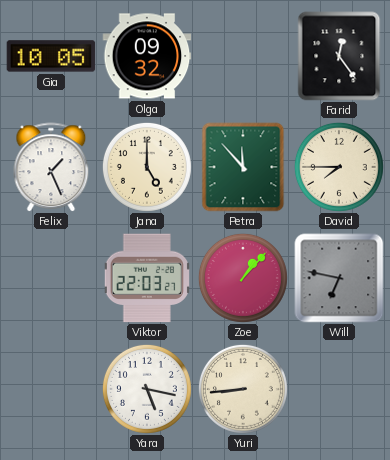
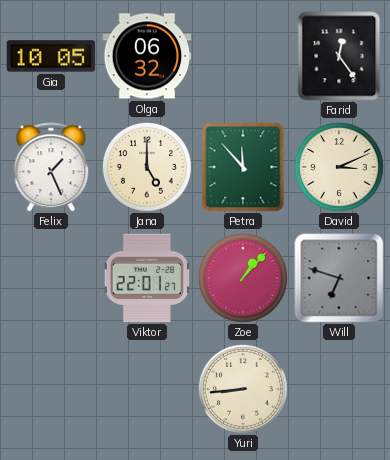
Olga: 09:32 -> 06:32 (147, 56)
David: 7:45 -> 3:11 (339, 167)
Viktor: 22:03 -> 22:01 (147, 278)
Will: 6:47 -> 6:48 (339, 278)
Yara: 5:17 -> none (147, 389)
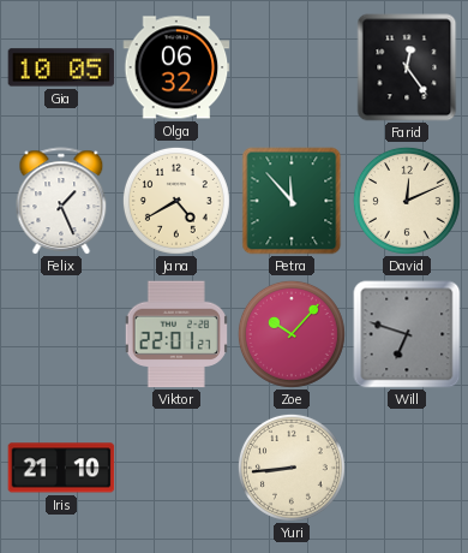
Jana: 5:00 -> 4:40 (176, 201)
David: 3:11 -> 12:11 (407, 201)
Zoe: 1:07 -> 10:07 (292, 334)
Iris: none -> 21:10 (61, 468)
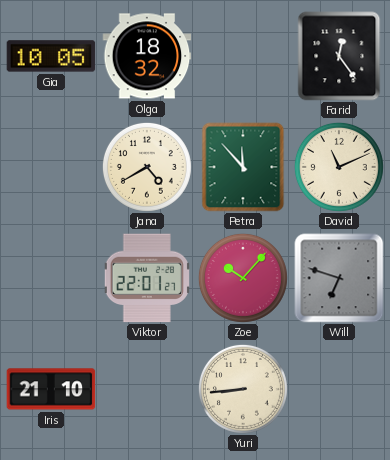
Olga: 06:32 -> 18:32 (147, 56)
Felix: 1:26 -> none (61, 201)
David: 12:11 -> 11:11 (339, 167)
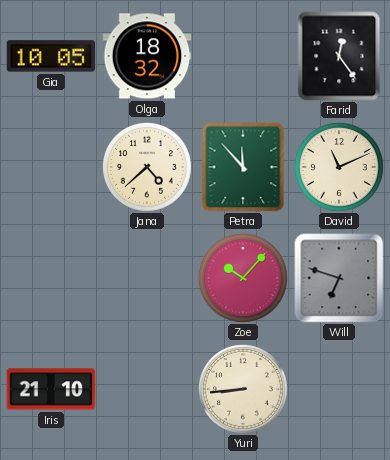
Jana: 4:40 -> 4:38 (147, 167)
Viktor: 22:01 -> none (147, 278)
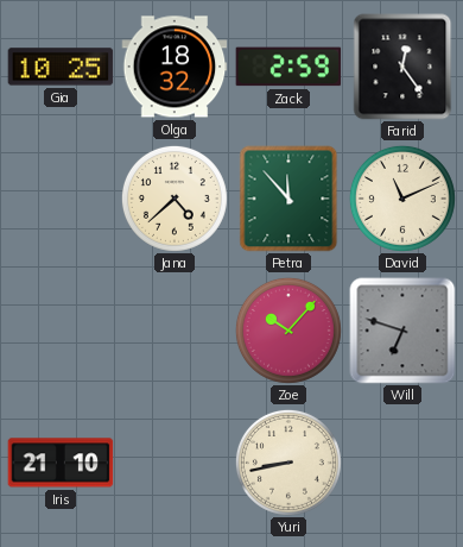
Gia: 10:05 -> 10:25 (61, 67)
Zack: none -> 2:59 (288, 67)
Yuri: 8:44 -> 8:43 (288, 463)
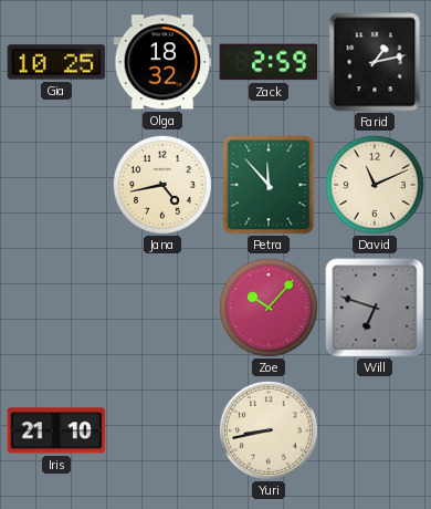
Farid: 12:24 -> 1:13 (375, 62)
Jana: 4:38 -> 4:43 (162, 185)
